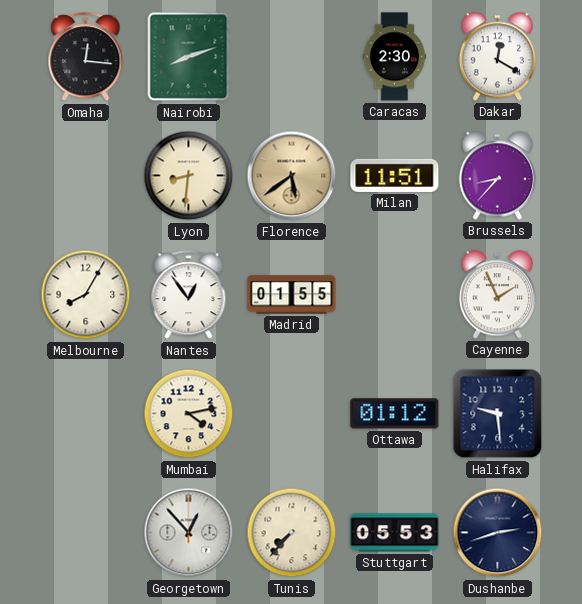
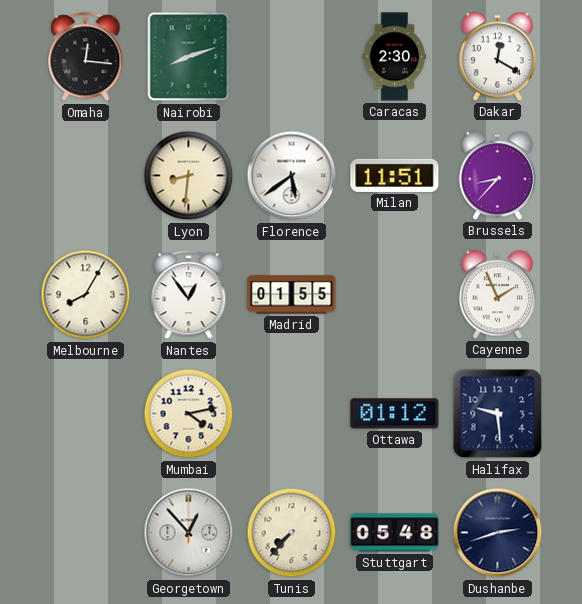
Florence dial: champagne -> white (292, 176)
Stuttgart: 05:53 -> 05:48 (395, 533)
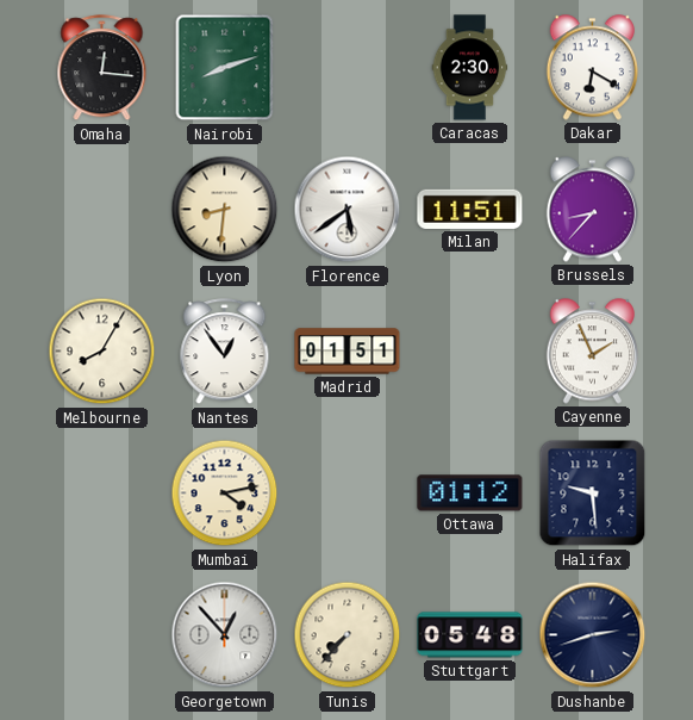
Dakar: 12:20 -> 6:20 (592, 68)
Madrid: 01:55 -> 01:51 (348, 352)
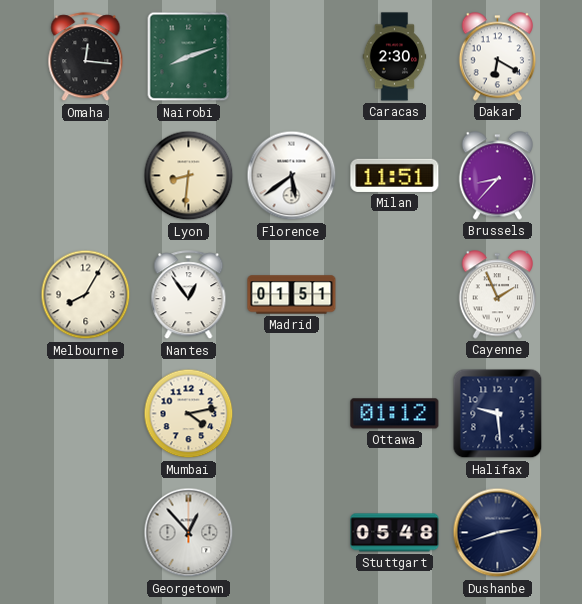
Tunis: 7:37 -> none (348, 635)
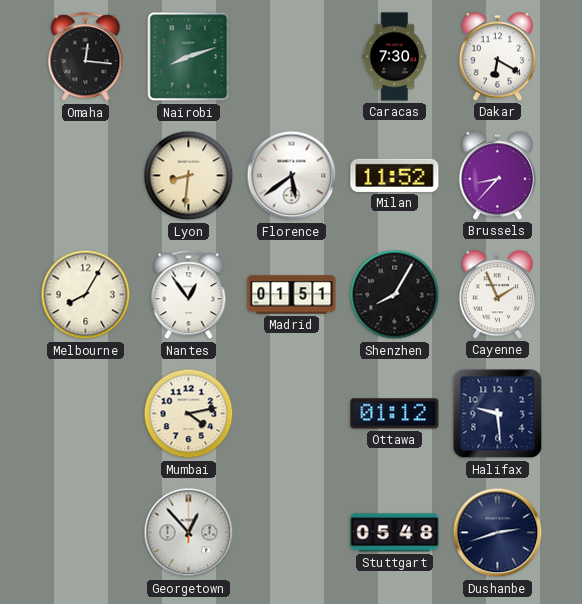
Caracas: 2:30 -> 7:30 (395, 57)
Milan: 11:51 -> 11:52 (395, 175)
Shenzhen: none -> 8:05 (395, 295)
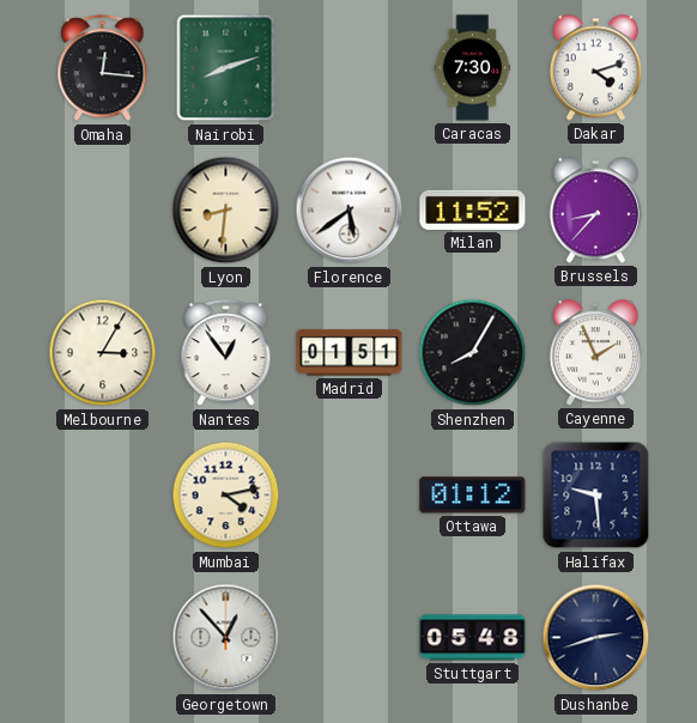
Dakar: 6:20 -> 4:12 (595, 68)
Melbourne: 8:05 -> 3:05 (103, 353)
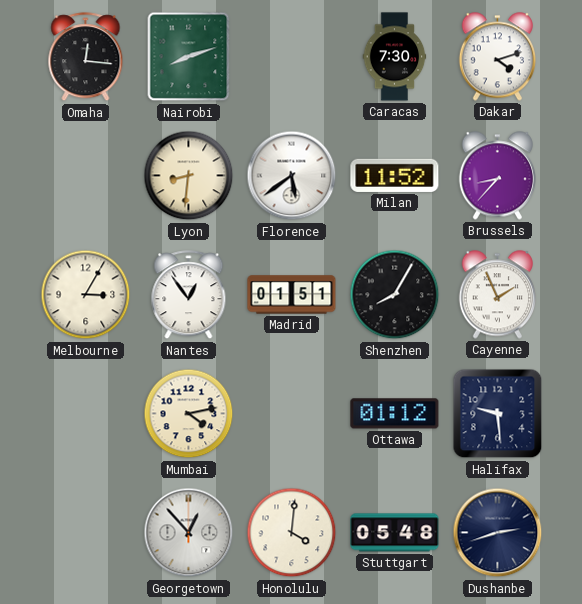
Honolulu: none -> 4:01 (292, 533)
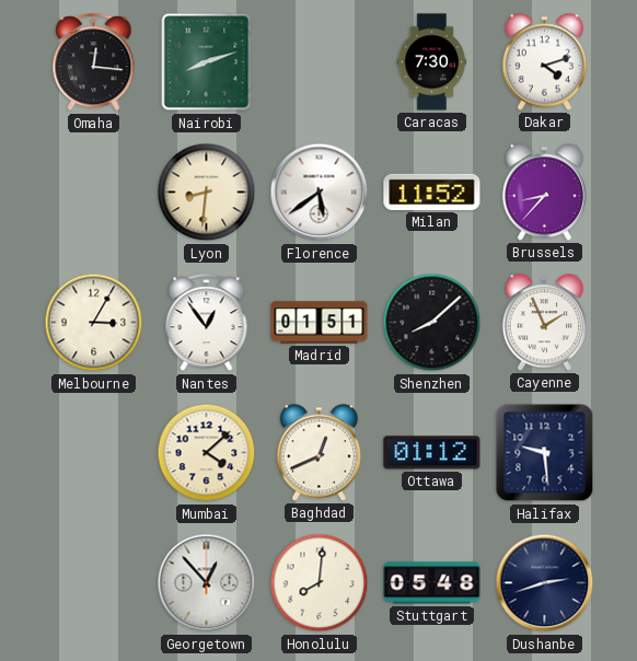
Shenzhen: 8:05 -> 8:08 (432, 323)
Mumbai: 4:13 -> 4:08 (207, 453)
Baghdad: none -> 12:41 (319, 453)
Honolulu: 4:01 -> 8:01 (320, 583)
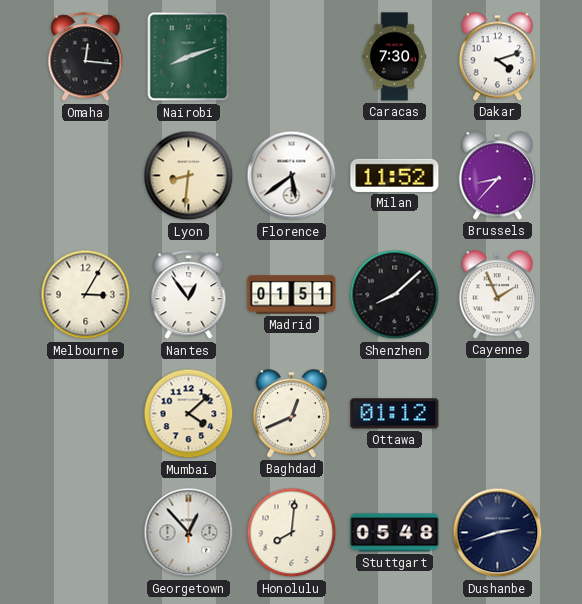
Halifax: 9:29 -> none (545, 453)
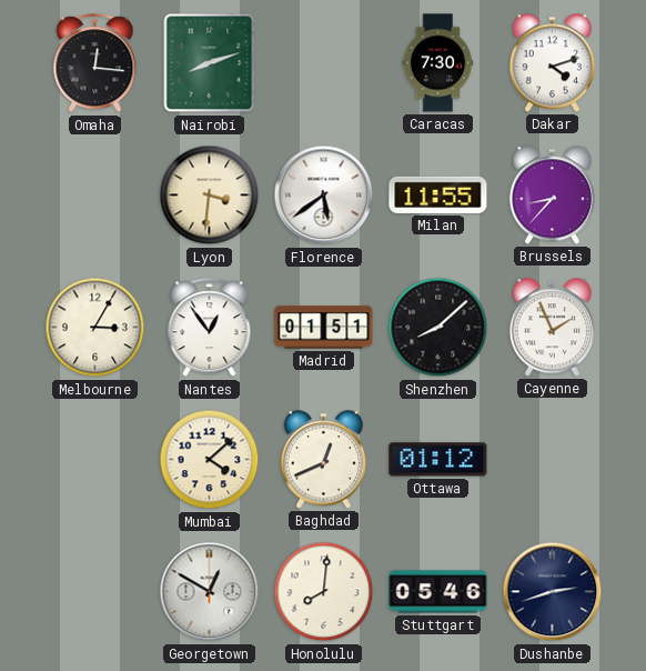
Lyon: 8:31 -> 3:31 (210, 196)
Milan: 11:52 -> 11:55 (438, 194)
Georgetown: 12:53 -> 12:50 (210, 592)
Stuttgart: 05:48 -> 05:46 (438, 592)
